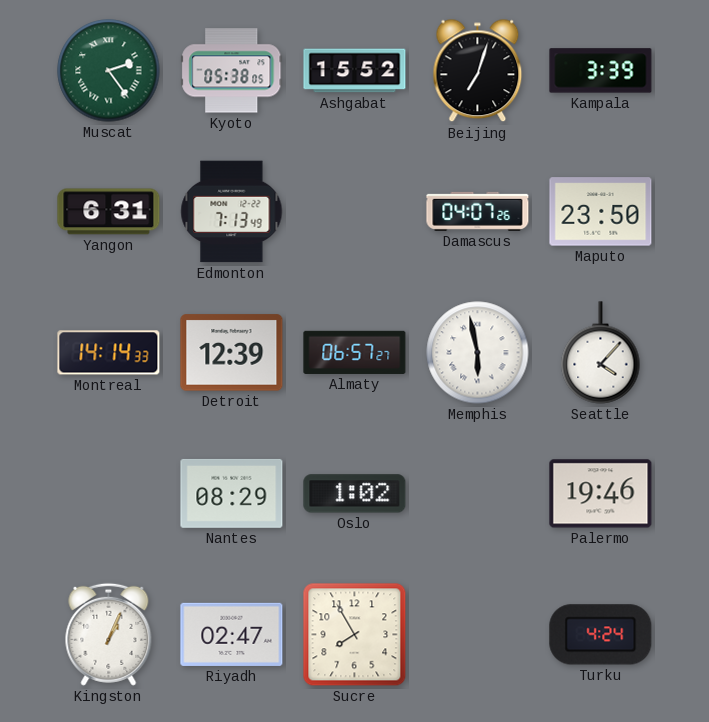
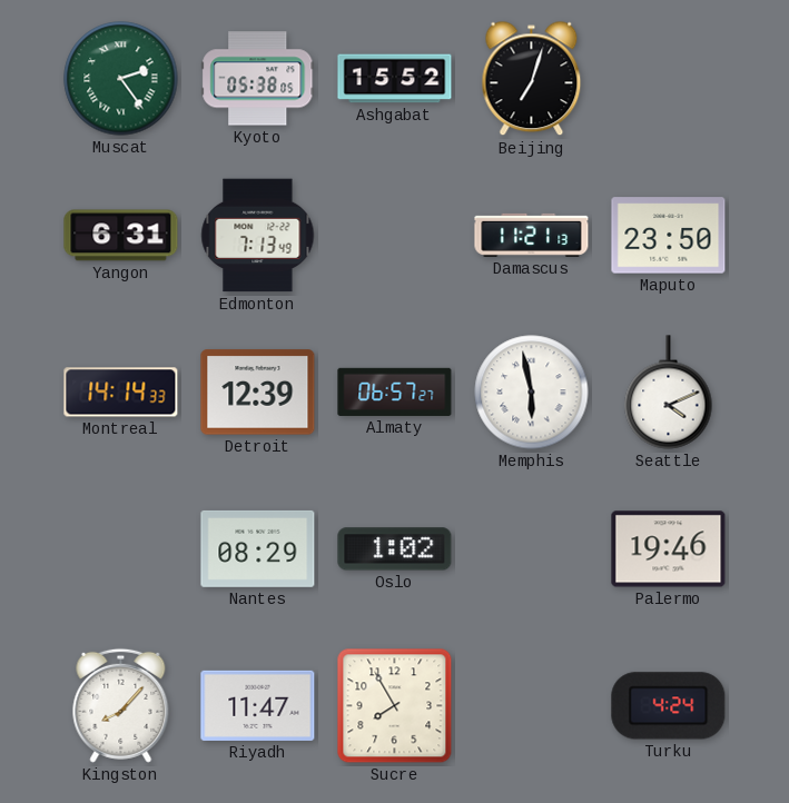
Kampala: 3:39 -> none (601, 71)
Damascus: 04:07 -> 11:21 (532, 235)
Seattle: 4:07 -> 4:11 (669, 393)
Kingston: 1:04 -> 8:07 (121, 705)
Riyadh: 02:47 -> 11:47 (258, 705)
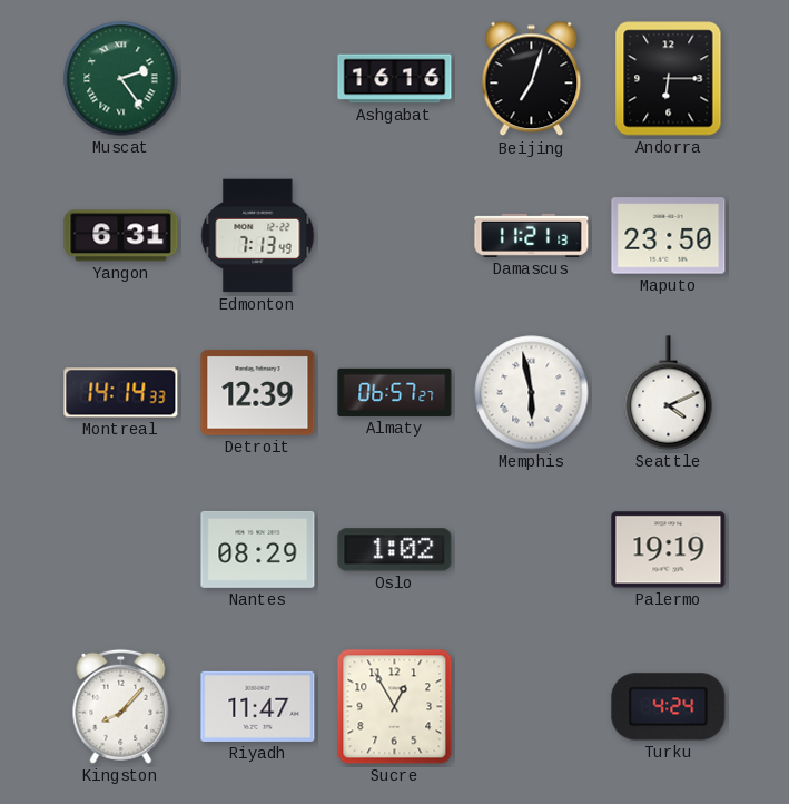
Kyoto: 05:38 -> none (258, 79)
Ashgabat: 15:52 -> 16:16 (395, 79)
Andorra: none -> 6:15 (669, 79)
Palermo: 19:46 -> 19:19 (669, 550)
Sucre: 7:55 -> 12:55 (395, 707)
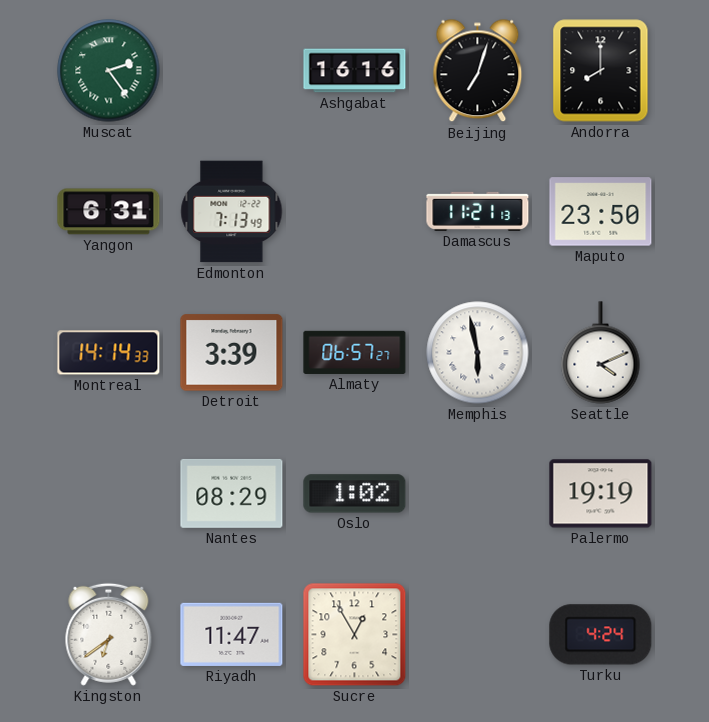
Andorra: 6:15 -> 8:00 (601, 71)
Detroit: 12:39 -> 3:39 (232, 353)
Kingston: 8:07 -> 6:39 (109, 634)
